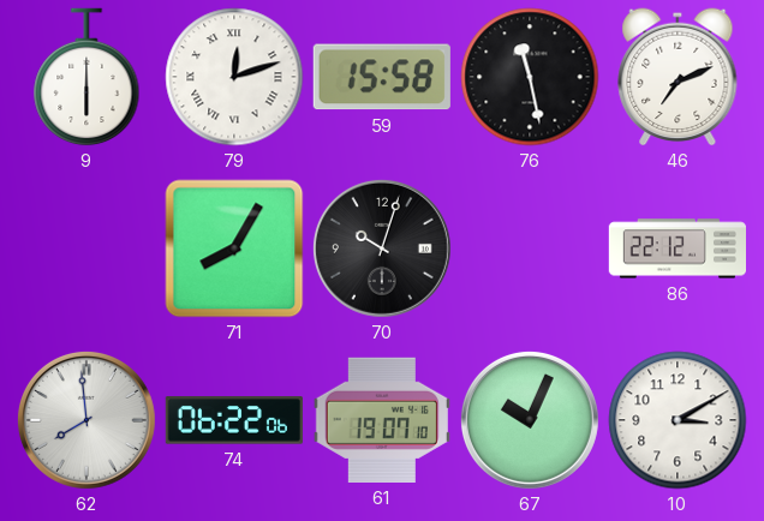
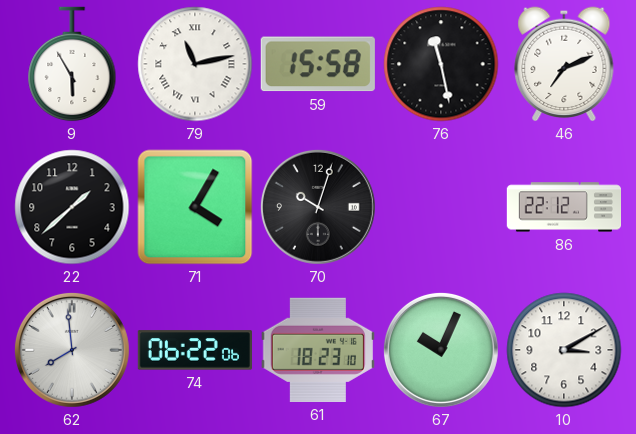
9: 6:00 -> 5:55 (72, 64)
79: 12:12 -> 11:13 (195, 64)
22: none -> 1:38 (72, 207)
71: 8:05 -> 4:05 (195, 207)
61: 19:07 -> 18:23 (318, 350)
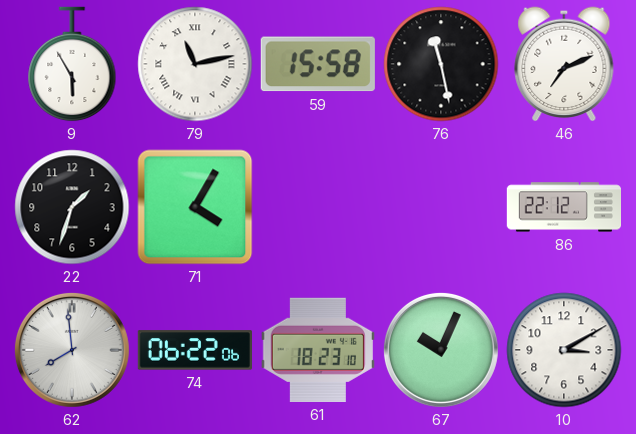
22: 1:38 -> 1:33 (72, 207)
70: 10:03 -> none (318, 207)
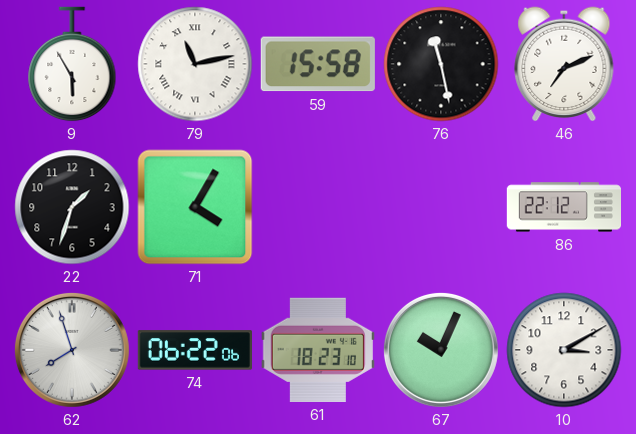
62: 7:59 -> 7:57 (72, 350)
